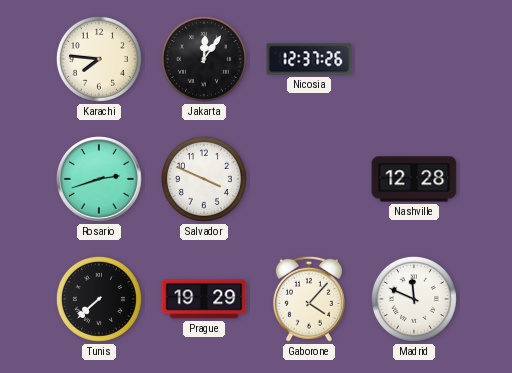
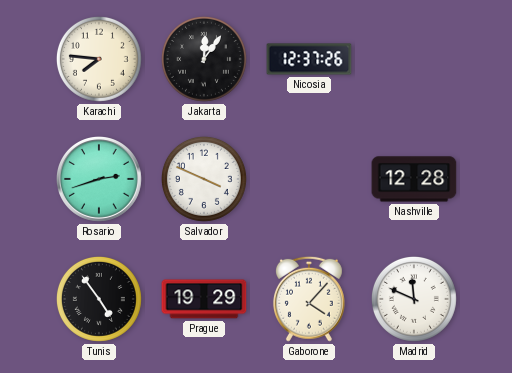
Tunis: 7:38 -> 4:54 (99, 299)
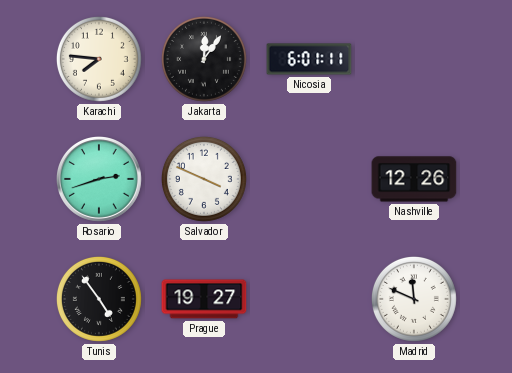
Nicosia: 12:37 -> 6:01 (309, 59)
Nashville: 12:28 -> 12:26 (414, 179)
Prague: 19:29 -> 19:27 (204, 299)
Gaborone: 4:07 -> none (309, 299)
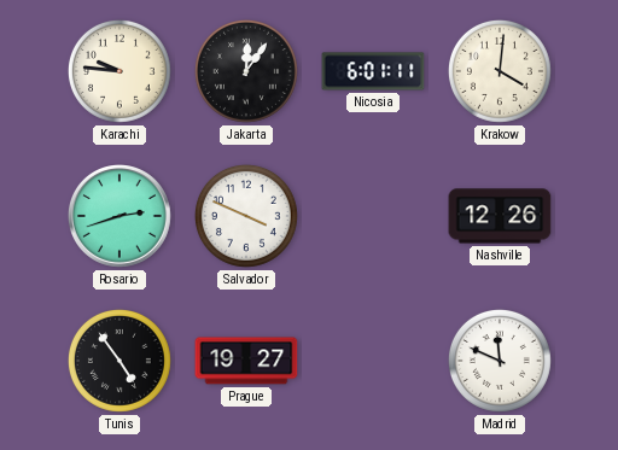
Karachi: 7:46 -> 9:46 (119, 71)
Krakow: none -> 4:01 (500, 71)
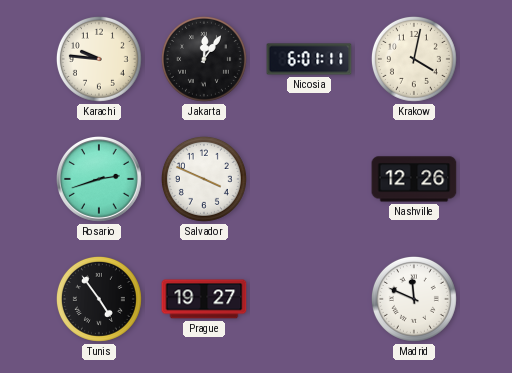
Krakow: 4:01 -> 4:02 (414, 59)
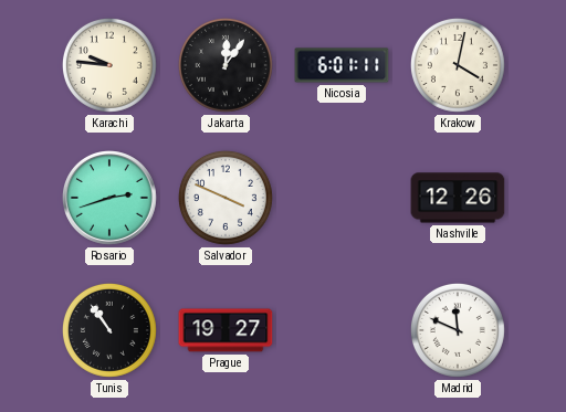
Tunis: 4:54 -> 10:54 (109, 330)
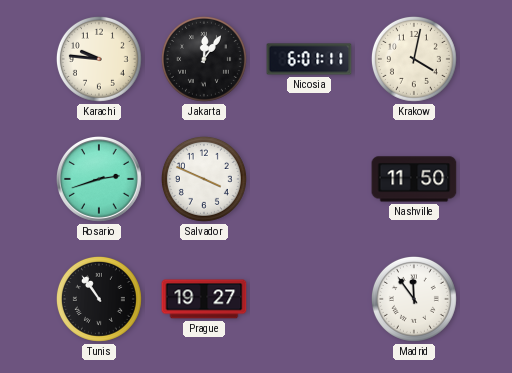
Nashville: 12:26 -> 11:50 (414, 179)
Madrid: 11:49 -> 11:54 (414, 299)
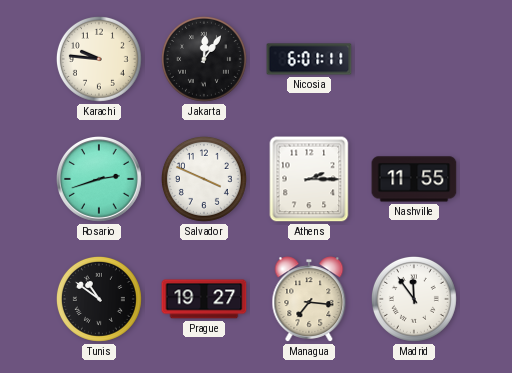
Krakow: 4:02 -> none (414, 59)
Athens: none -> 2:15 (309, 179)
Nashville: 11:50 -> 11:55 (414, 179)
Tunis: 10:54 -> 10:51 (99, 299)
Managua: none -> 7:16 (309, 299)
